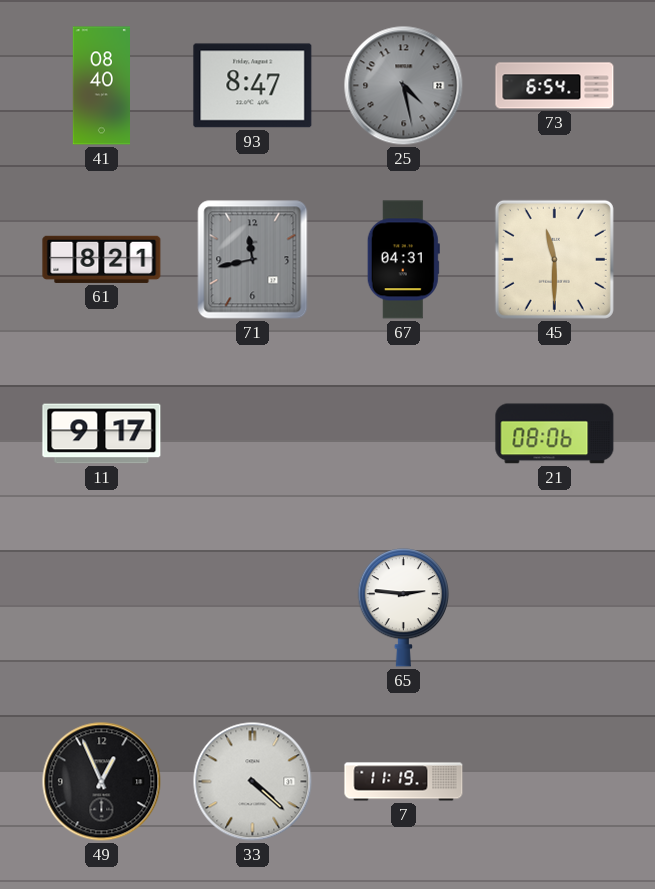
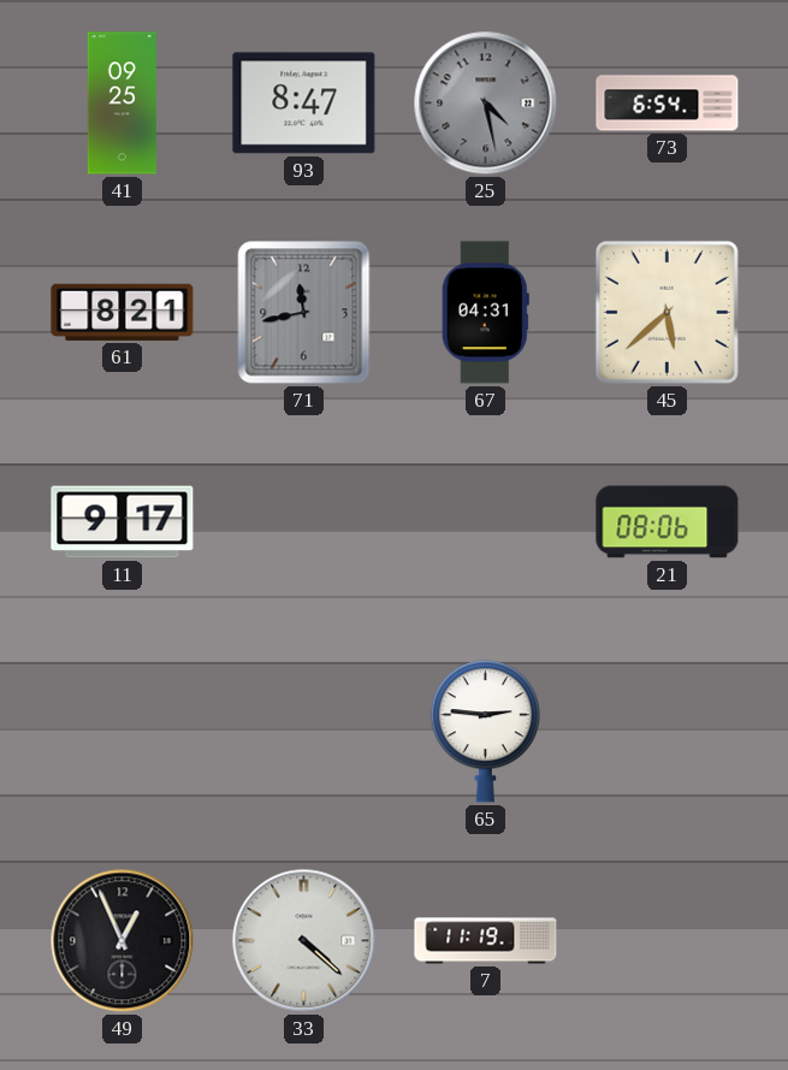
41: 08:40 -> 09:25 (122, 104)
45: 11:30 -> 5:38 (666, 312)
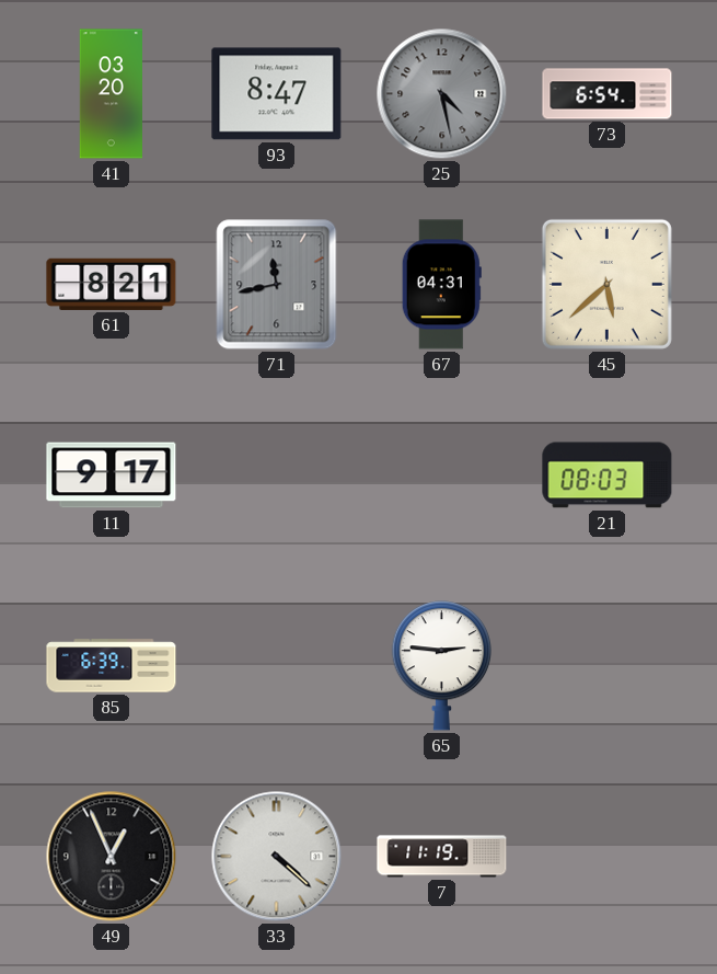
41: 09:25 -> 03:20 (111, 94)
21: 08:06 -> 08:03 (608, 475)
85: none -> 6:39 (112, 666)
